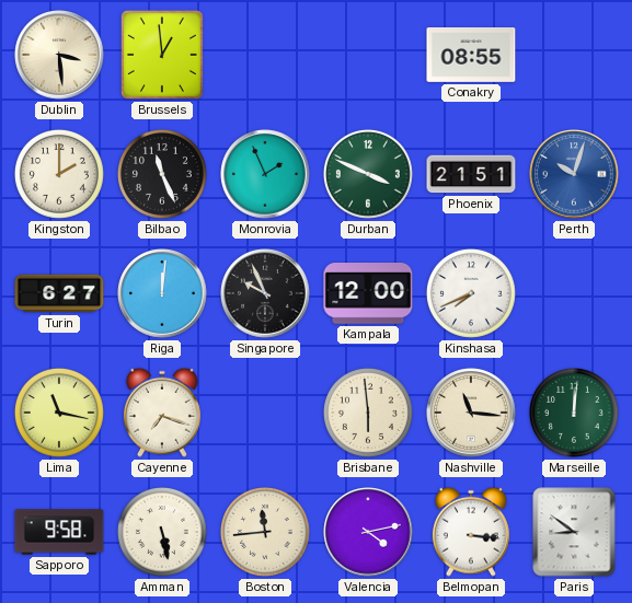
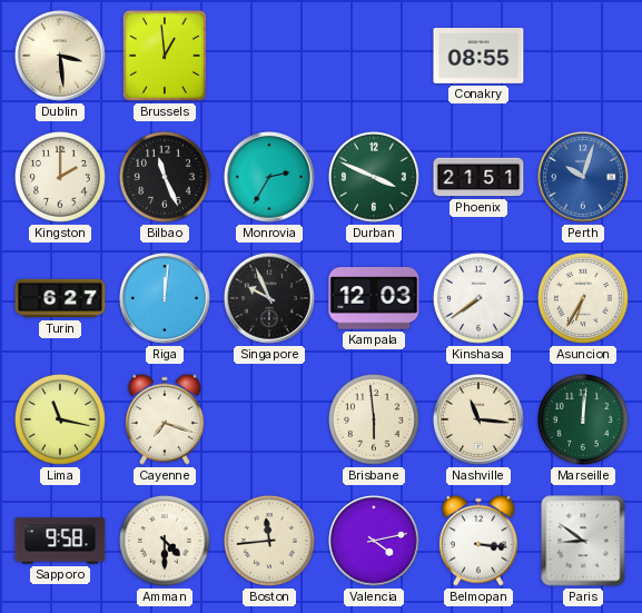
Monrovia: 1:56 -> 2:35 (269, 177)
Kampala: 12:00 -> 12:03 (374, 299)
Kinshasa: 7:41 -> 7:39 (478, 298)
Asuncion: none -> 6:35 (583, 298)
Amman: 5:28 -> 4:30 (165, 541)
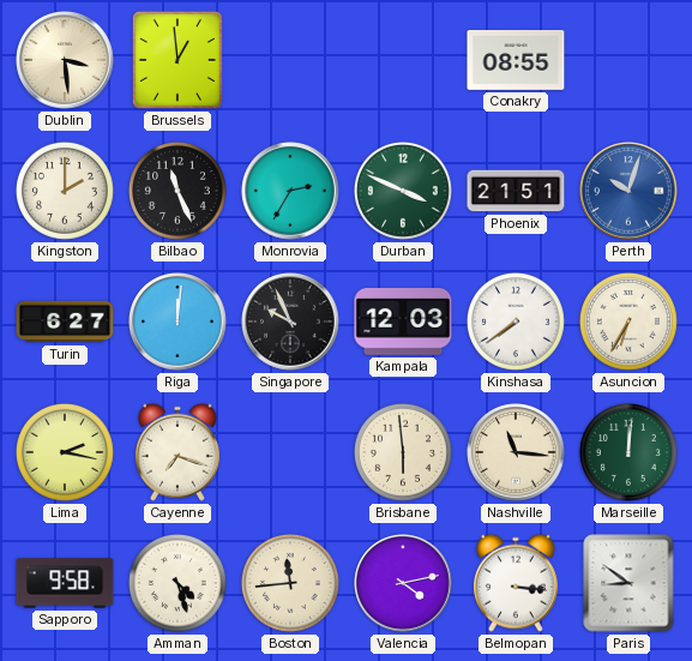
Lima: 11:17 -> 2:17 (65, 452)
Amman: 4:30 -> 4:27 (177, 583)
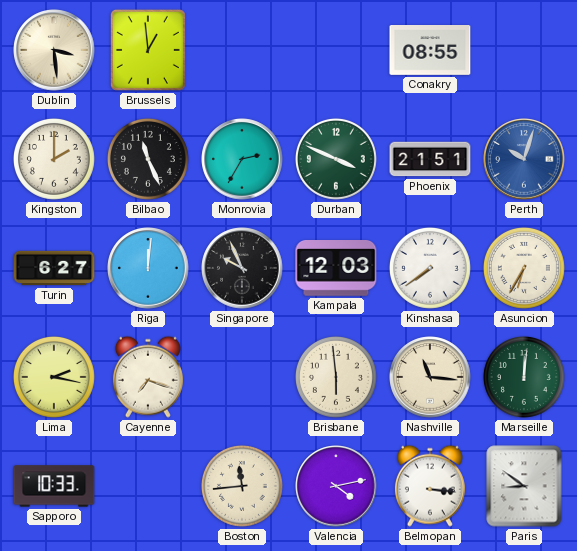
Sapporo: 9:58 -> 10:33 (54, 486)
Amman: 4:27 -> none (177, 583)
